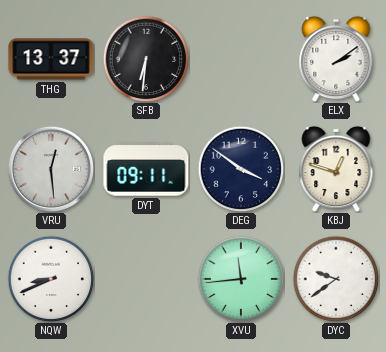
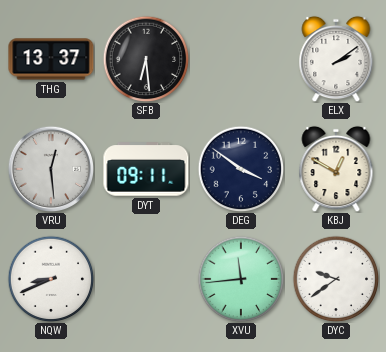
SFB: 6:31 -> 6:29 (146, 59)
KBJ: 12:48 -> 12:50 (336, 169)
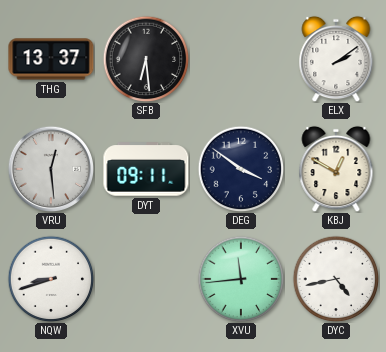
NQW: 8:41 -> 8:42 (51, 279)
DYC: 9:39 -> 4:43 (336, 279)
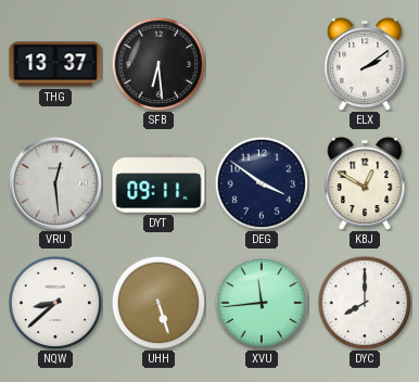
NQW: 8:42 -> 8:38 (55, 303)
UHH: none -> 5:27 (158, 303)
DYC: 4:43 -> 8:00 (365, 303)
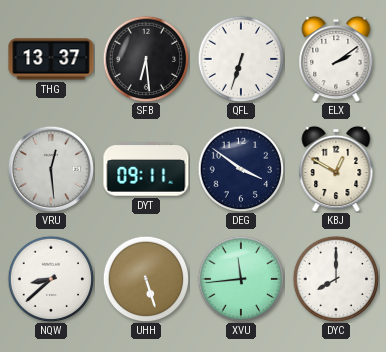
QFL: none -> 6:33 (241, 59)
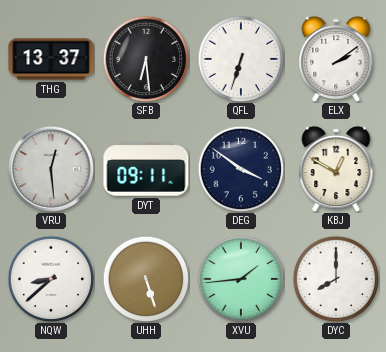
XVU: 11:44 -> 1:44 (241, 279)
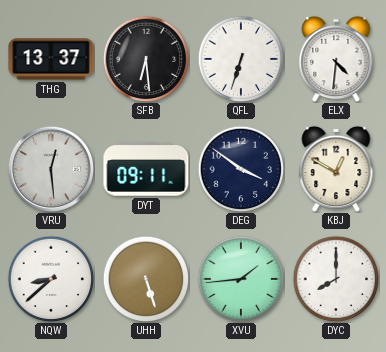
ELX: 2:09 -> 4:31 (336, 59)
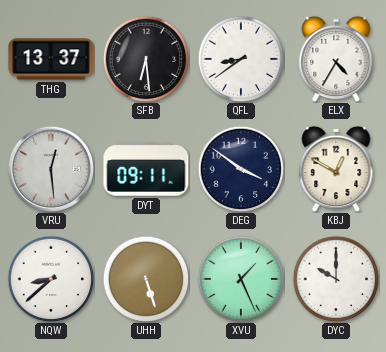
QFL: 6:33 -> 8:39 (241, 59)
ELX: 4:31 -> 4:35 (336, 59)
XVU: 1:44 -> 1:26 (241, 279)
DYC: 8:00 -> 10:00 (336, 279)
